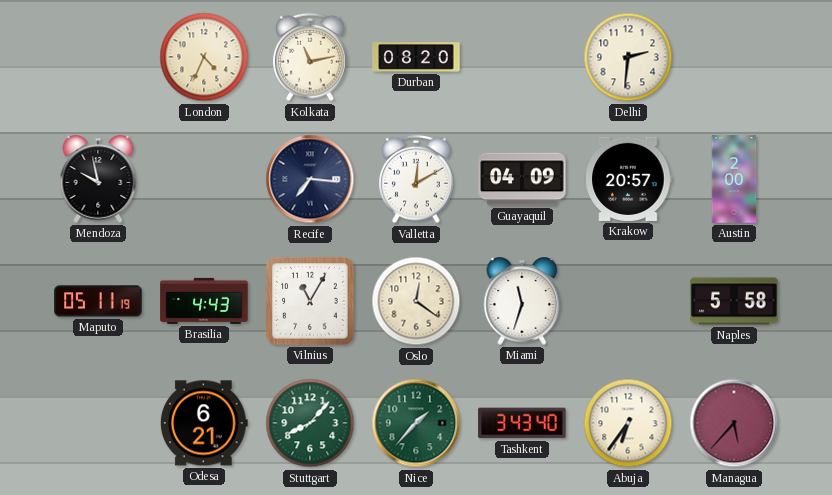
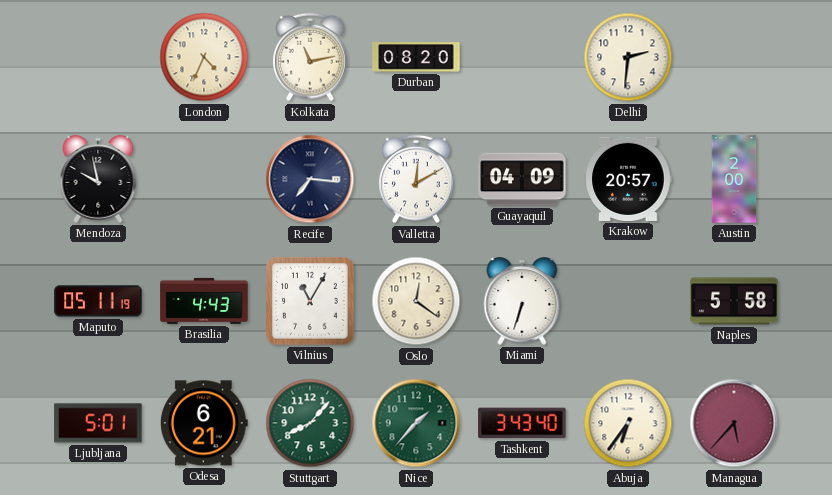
Miami: 11:33 -> 6:33 (522, 301)
Ljubljana: none -> 5:01 (98, 423)
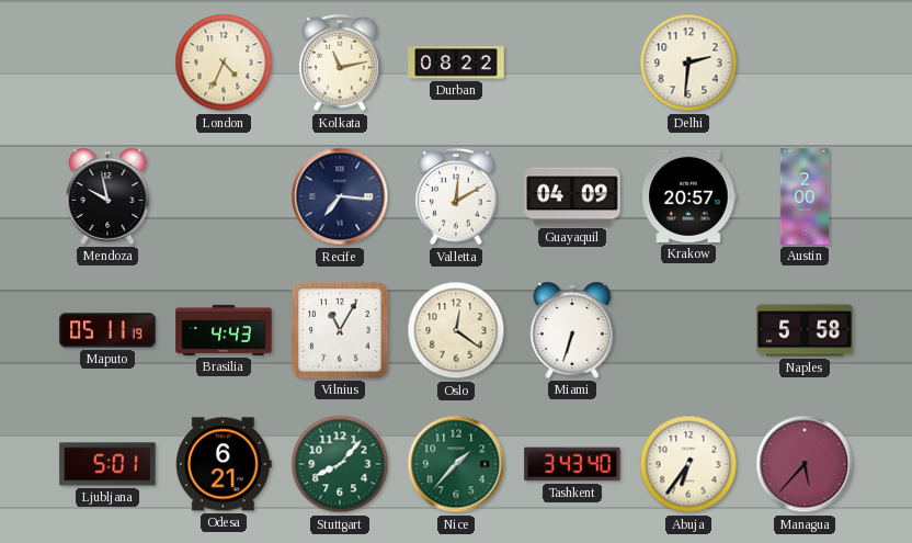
Durban: 08:20 -> 08:22 (456, 63)
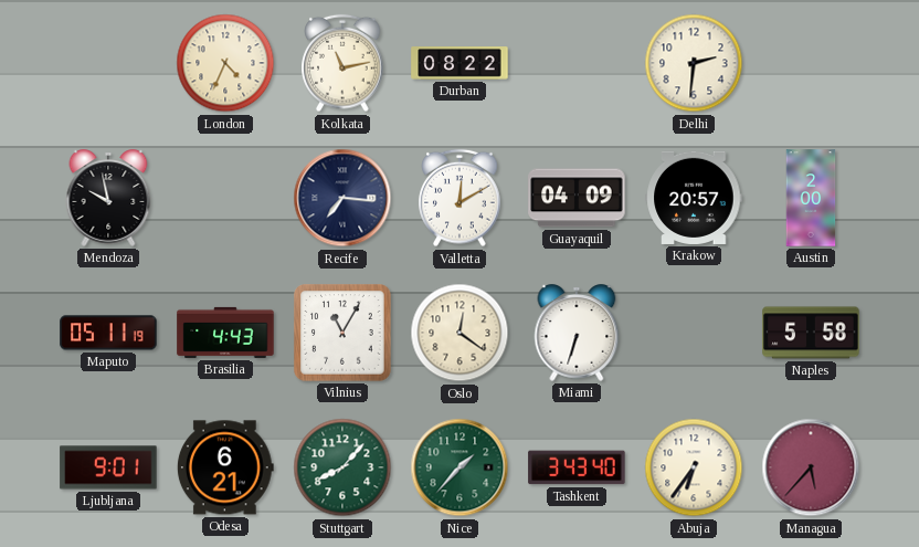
Ljubljana: 5:01 -> 9:01 (108, 467)
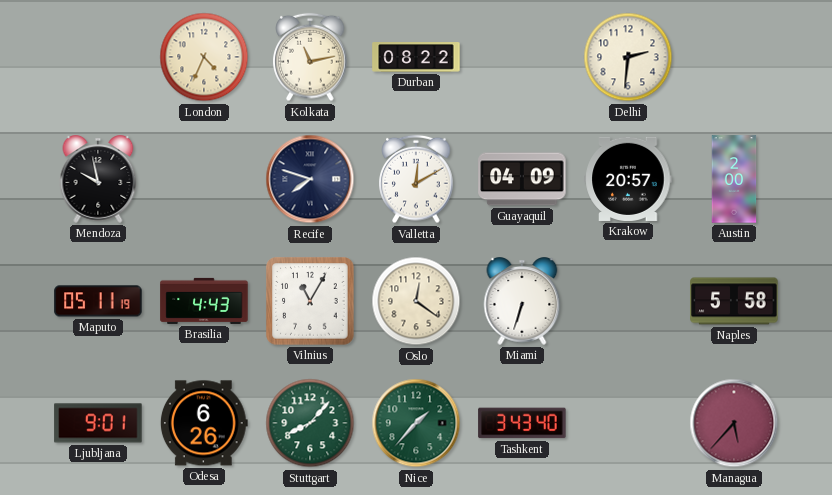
Recife: 7:16 -> 7:48 (310, 179)
Odesa: 6:21 -> 6:26 (204, 423)
Abuja: 6:36 -> none (694, 467)
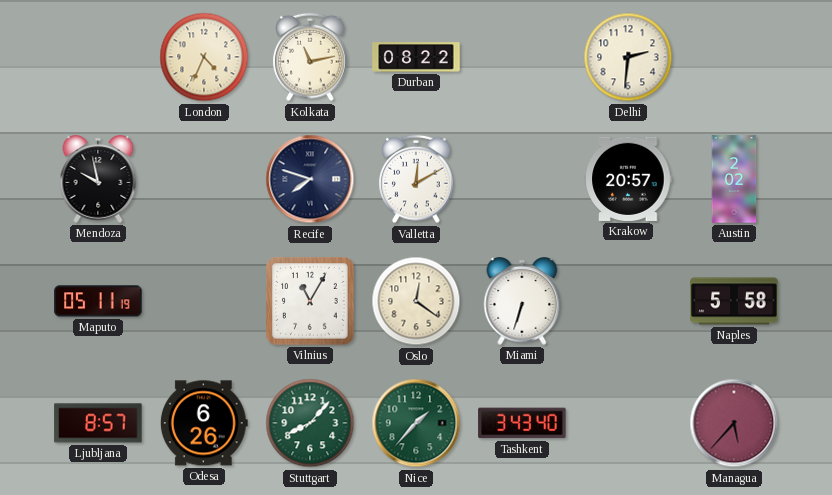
Guayaquil: 04:09 -> none (522, 179)
Austin: 2:00 -> 2:02 (734, 179)
Brasilia: 4:43 -> none (204, 301)
Ljubljana: 9:01 -> 8:57 (98, 423)
